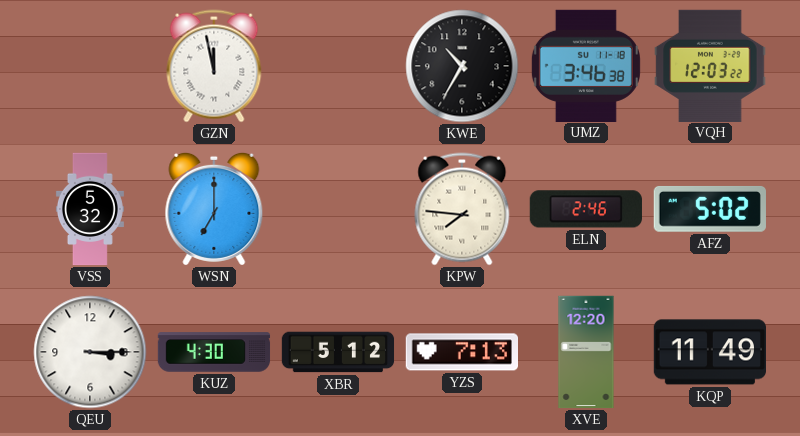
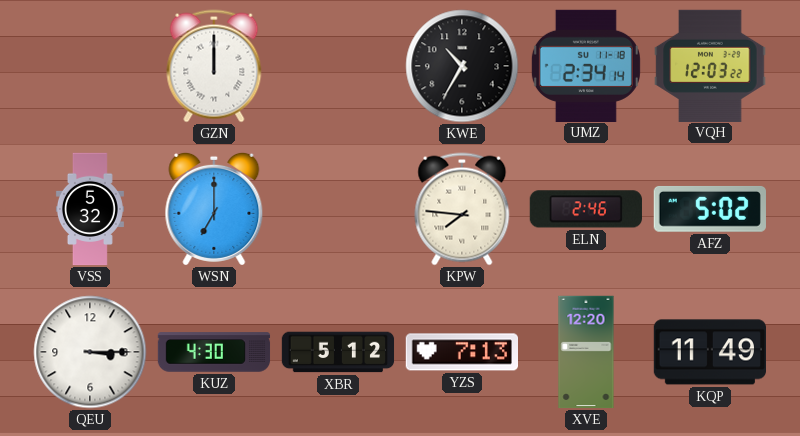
GZN: 11:58 -> 12:00 (214, 66)
UMZ: 3:46 -> 2:34 (586, 65)
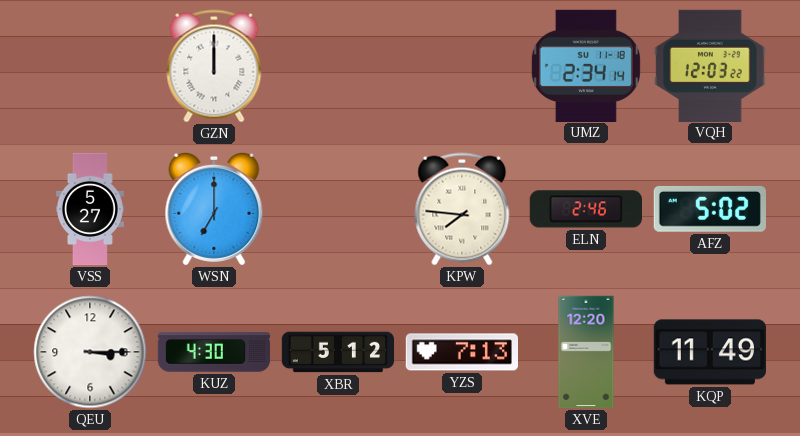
KWE: 10:35 -> none (462, 66)
VSS: 5:32 -> 5:27 (90, 209)
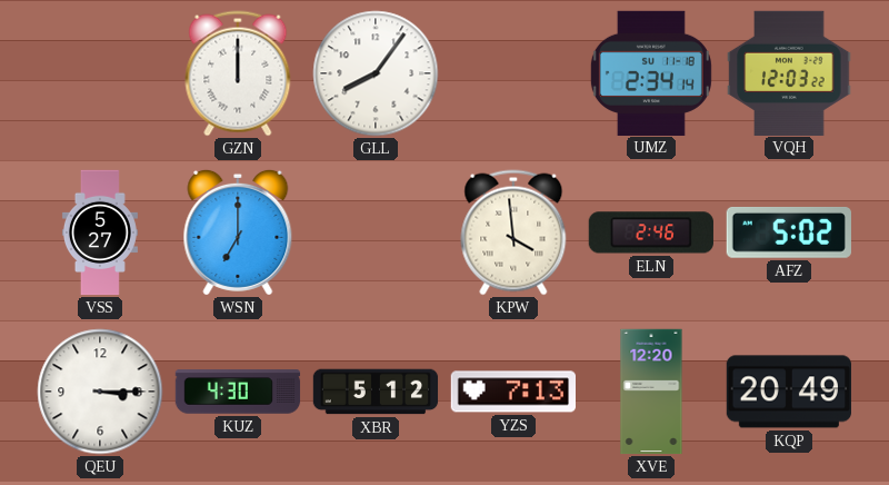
GLL: none -> 8:06 (376, 73)
KPW: 7:46 -> 3:59 (513, 232)
KQP: 11:49 -> 20:49 (788, 392)
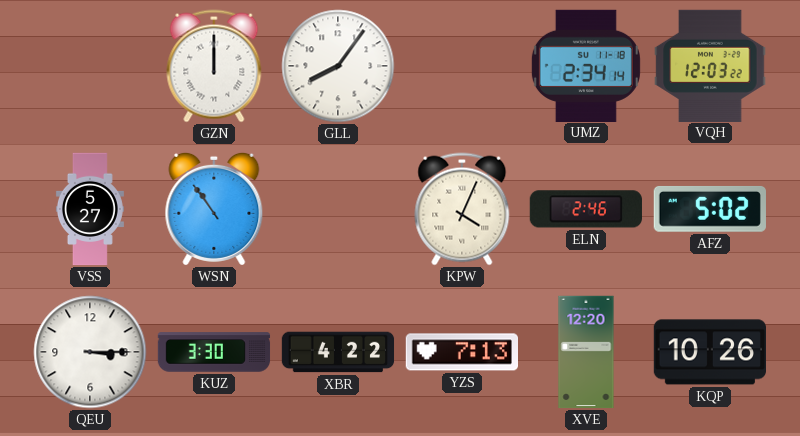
WSN: 7:00 -> 10:54 (214, 209)
KPW: 3:59 -> 4:04 (462, 209)
KUZ: 4:30 -> 3:30 (214, 352)
XBR: 5:12 -> 4:22 (338, 352)
KQP: 20:49 -> 10:26 (709, 352)
